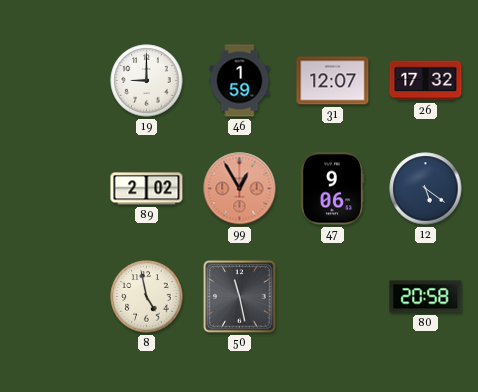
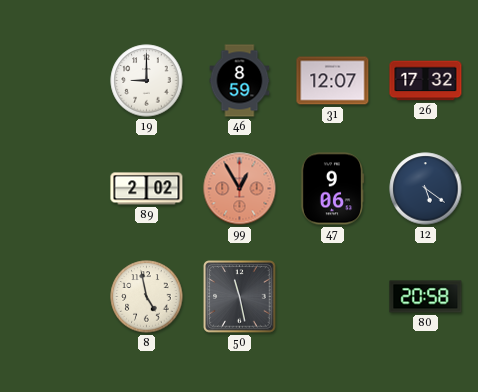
46: 1:59 -> 8:59 (240, 81)
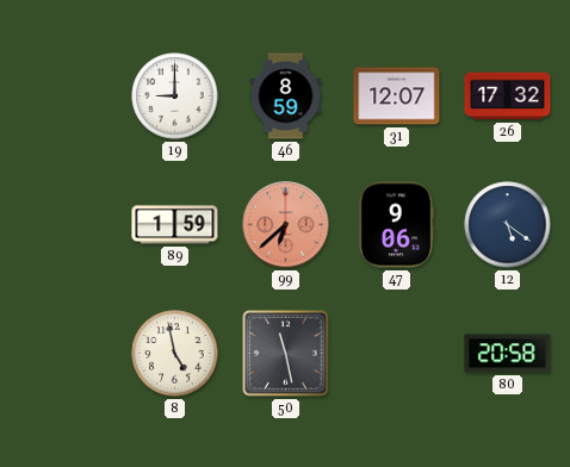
89: 2:02 -> 1:59 (175, 225)
99: 12:55 -> 6:38 (286, 225)
